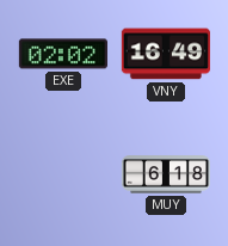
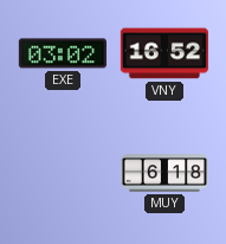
EXE: 02:02 -> 03:02 (63, 53)
VNY: 16:49 -> 16:52 (164, 53)
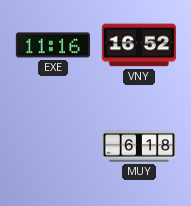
EXE: 03:02 -> 11:16 (53, 45)
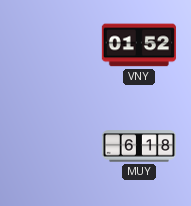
EXE: 11:16 -> none (53, 45)
VNY: 16:52 -> 01:52 (139, 45)
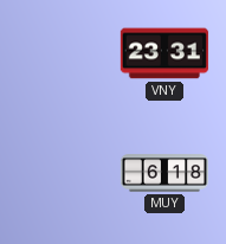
VNY: 01:52 -> 23:31 (164, 53)
